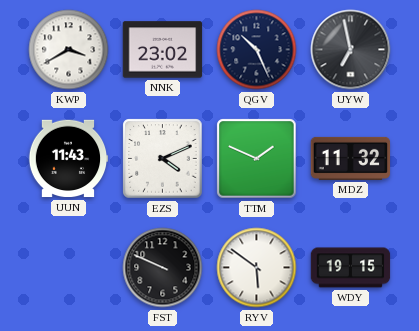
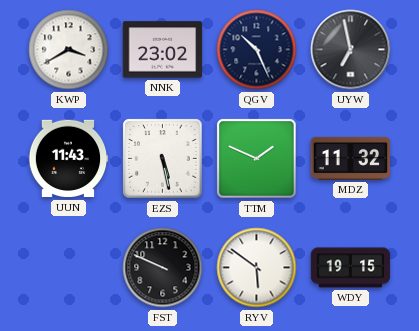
EZS: 4:11 -> 5:28 (163, 159)
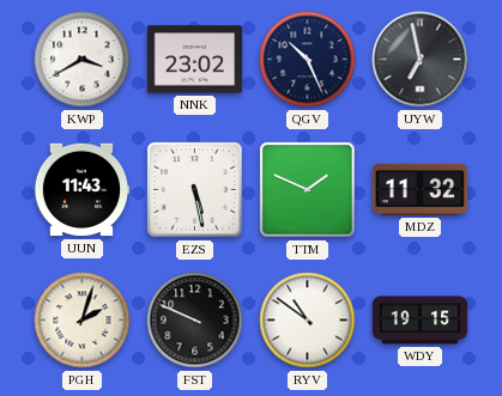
PGH: none -> 2:03 (83, 321)
RYV: 5:51 -> 10:51 (308, 321)
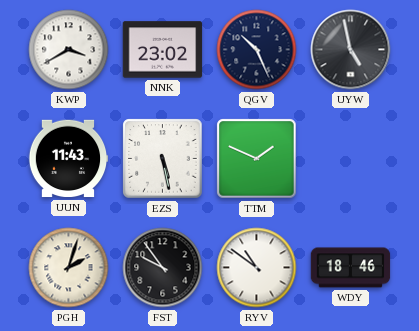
UYW: 6:58 -> 4:58 (351, 50)
MDZ: 11:32 -> none (421, 189)
FST: 9:49 -> 9:54 (163, 268)
WDY: 19:15 -> 18:46 (351, 268)
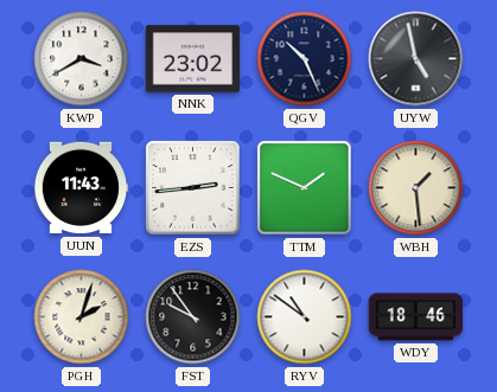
EZS: 5:28 -> 2:44 (193, 188)
WBH: none -> 1:29 (416, 188)
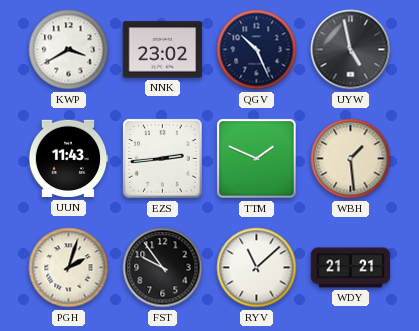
RYV: 10:51 -> 11:08 (257, 268)
WDY: 18:46 -> 21:21 (351, 268)
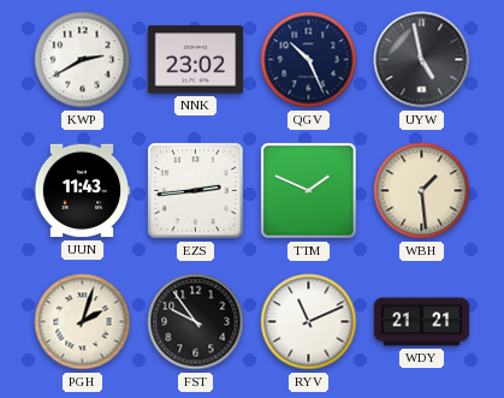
KWP: 3:40 -> 2:40 (83, 60)
RYV: 11:08 -> 11:11 (309, 322)
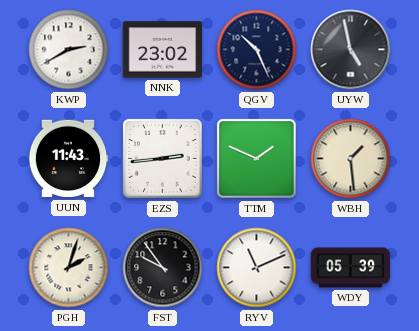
WDY: 21:21 -> 05:39 (351, 268)
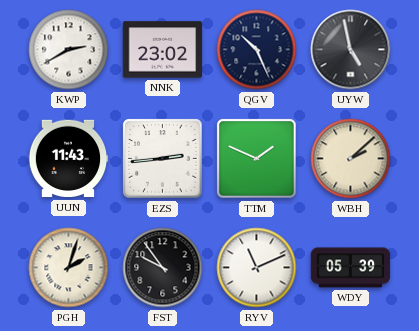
WBH: 1:29 -> 2:08 (351, 159)
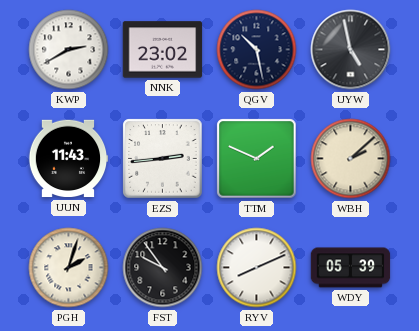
QGV: 10:26 -> 10:28 (257, 50)
RYV: 11:11 -> 8:11 (257, 268)
